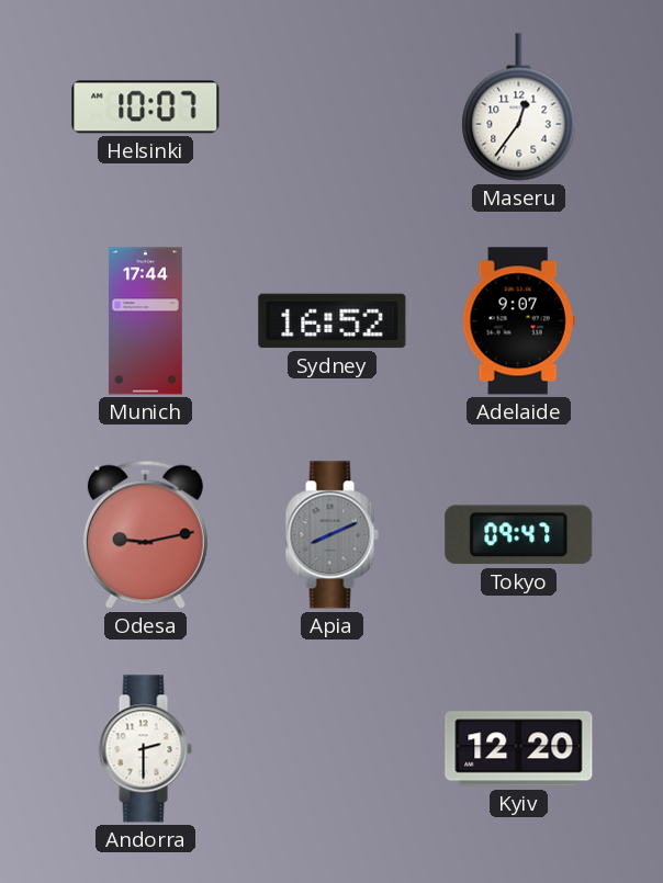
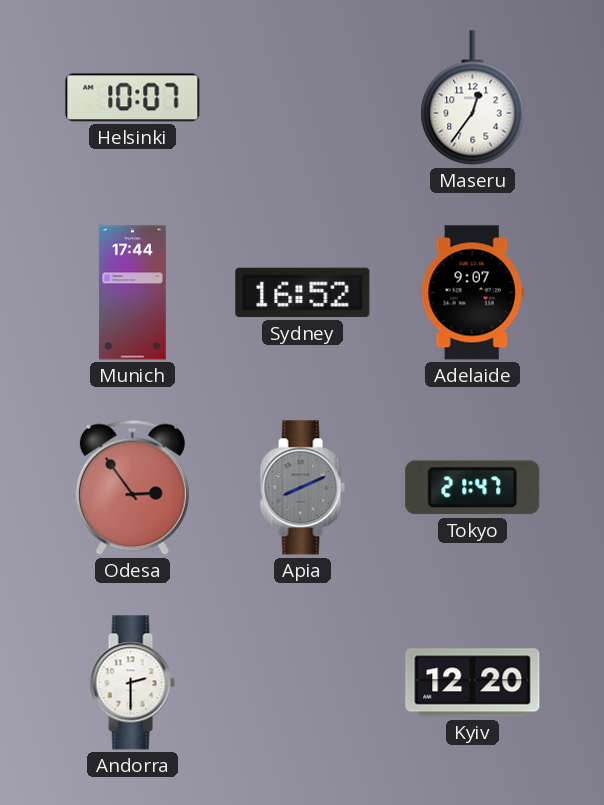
Odesa: 9:13 -> 2:54 (132, 487)
Tokyo: 09:47 -> 21:47 (473, 488)
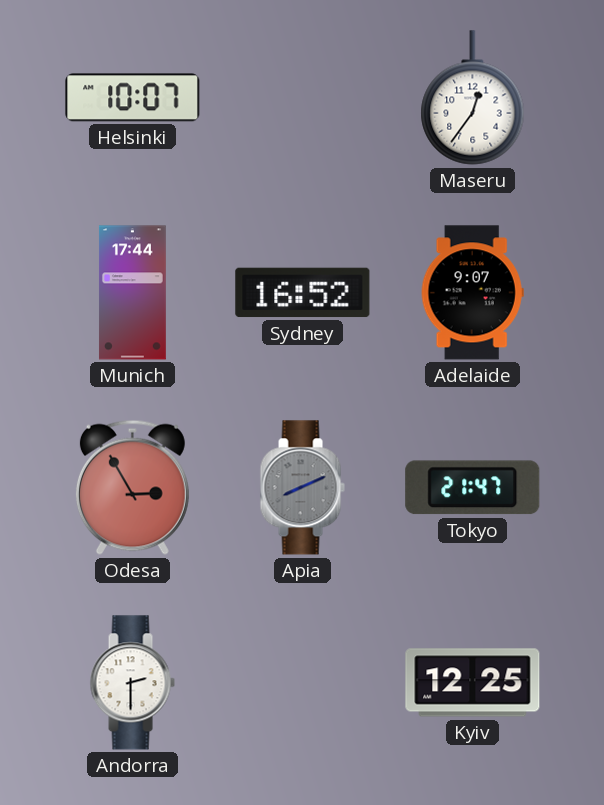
Odesa: 2:54 -> 2:55 (132, 487)
Kyiv: 12:20 -> 12:25 (473, 683)
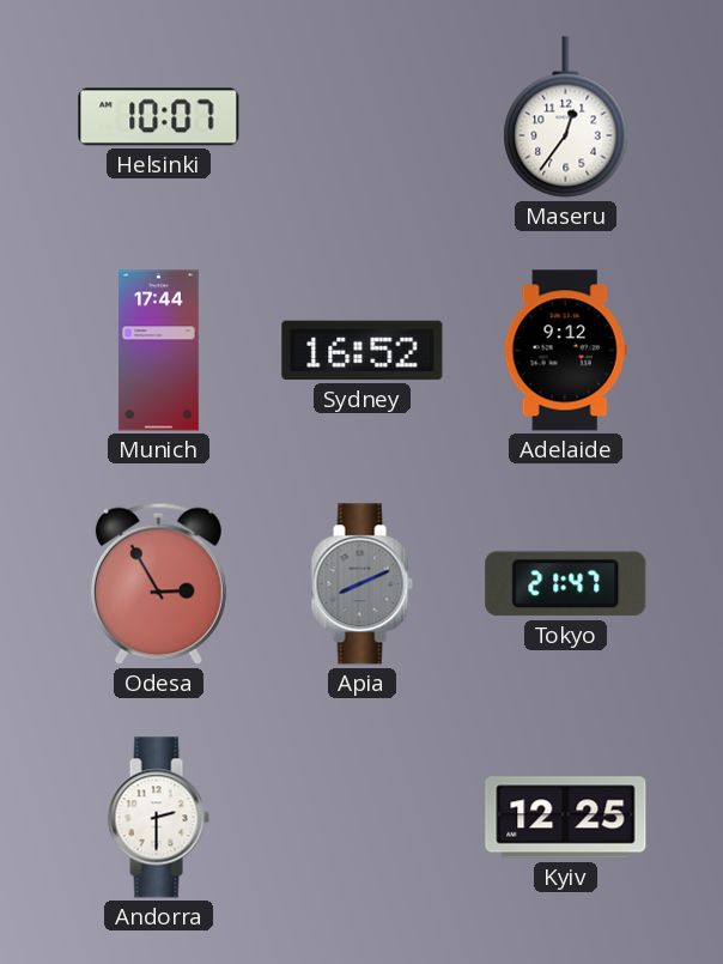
Adelaide: 9:07 -> 9:12 (565, 351)
